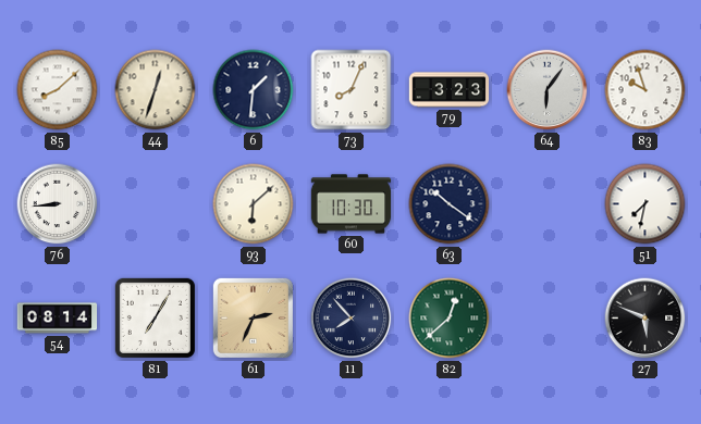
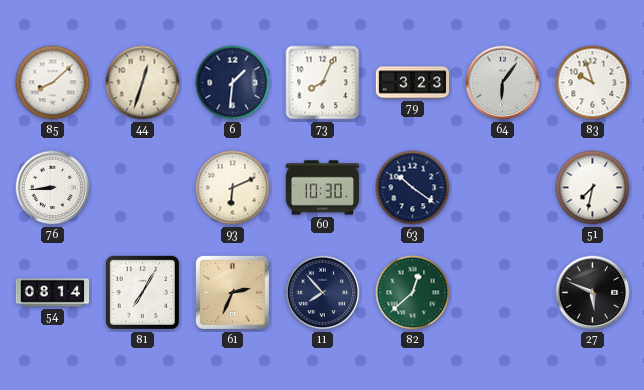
93: 6:08 -> 6:11 (233, 188)
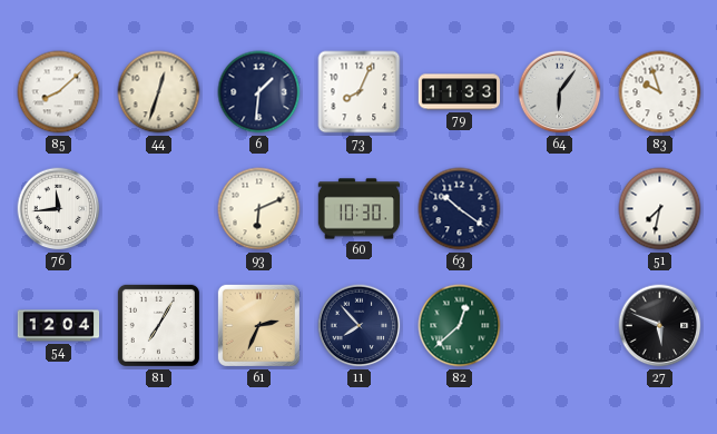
79: 3:23 -> 11:33 (460, 92)
76: 8:44 -> 11:44 (59, 209)
54: 08:14 -> 12:04 (59, 326)
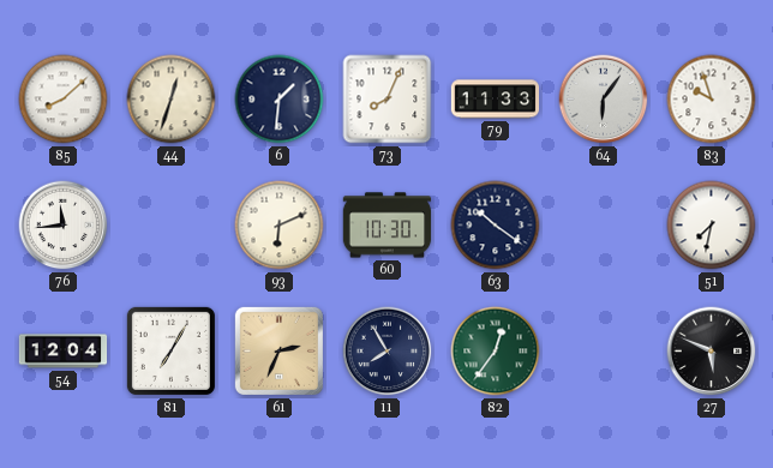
11: 7:53 -> 7:55 (388, 352)
82: 12:38 -> 12:36 (496, 352)
